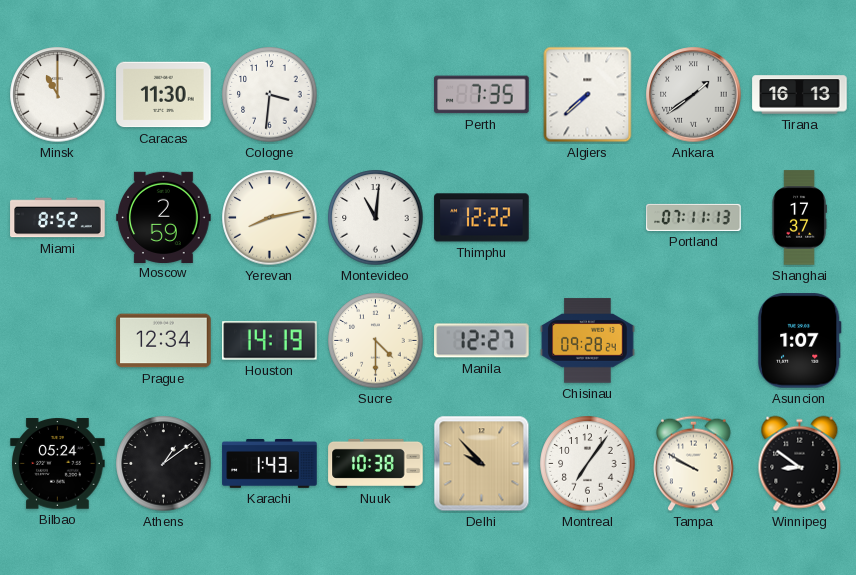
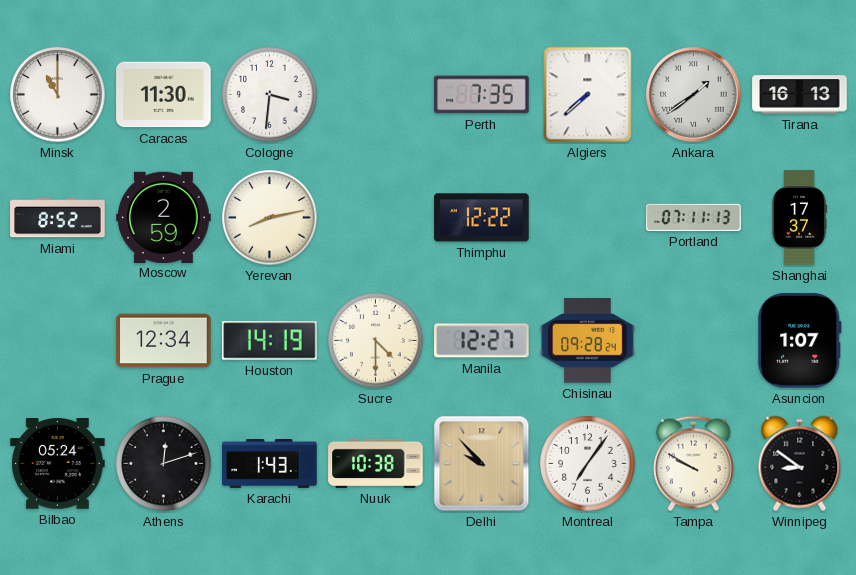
Montevideo: 11:01 -> none (376, 218)
Athens: 1:09 -> 12:12 (164, 464)
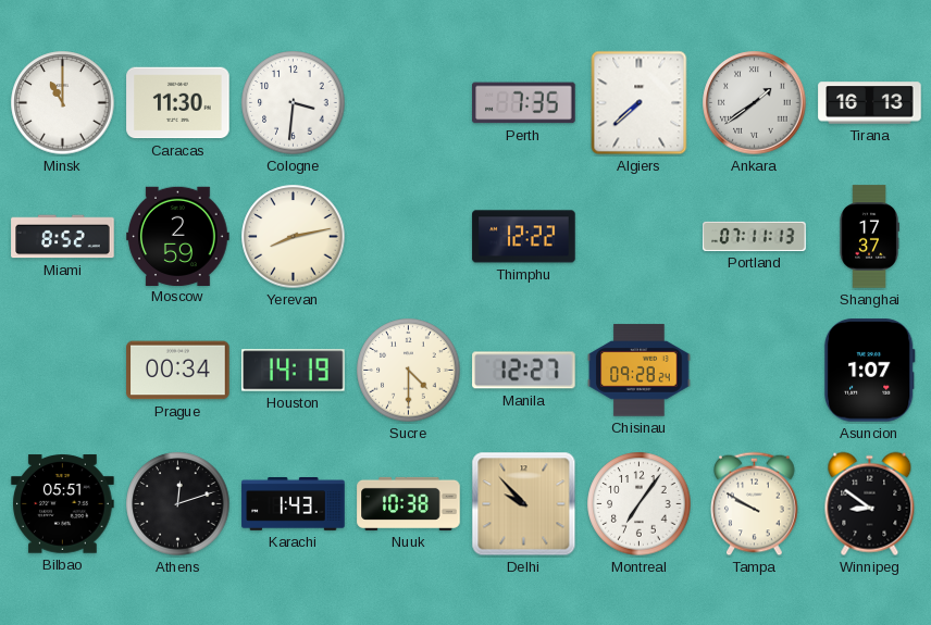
Prague: 12:34 -> 00:34 (178, 371)
Bilbao: 05:24 -> 05:51 (63, 504)
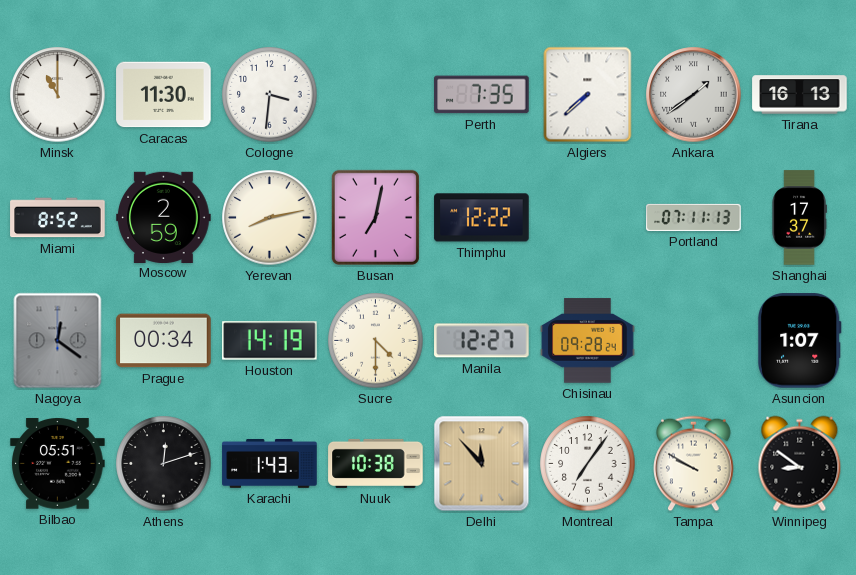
Busan: none -> 7:02 (375, 217)
Nagoya: none -> 12:21 (58, 341)
Delhi: 9:53 -> 11:53 (482, 464)
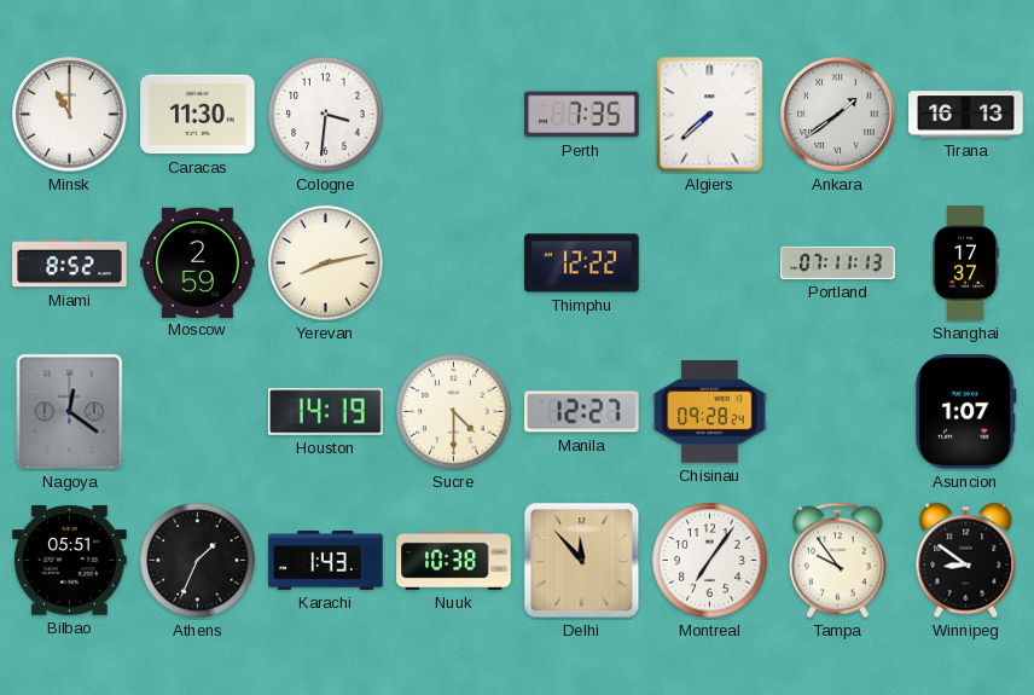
Busan: 7:02 -> none (375, 217)
Prague: 00:34 -> none (164, 341)
Athens: 12:12 -> 1:34 (198, 561)
Tampa: 9:50 -> 9:54 (838, 561)
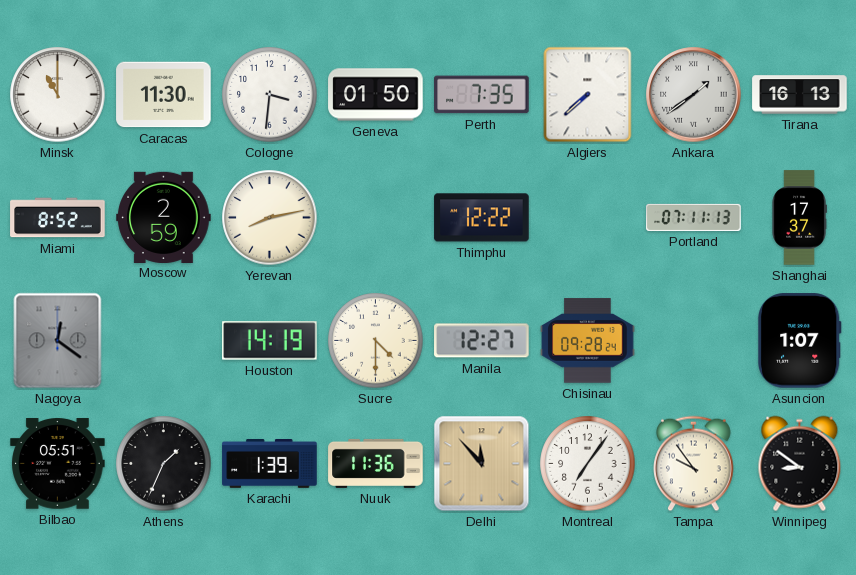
Geneva: none -> 01:50 (376, 95)
Karachi: 1:43 -> 1:39 (270, 464)
Nuuk: 10:38 -> 11:36 (376, 463)
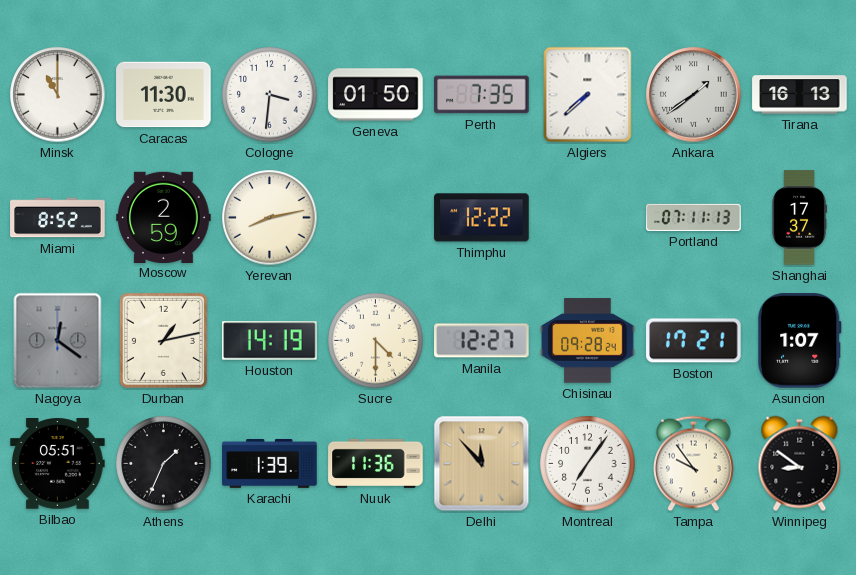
Durban: none -> 1:13 (163, 340)
Boston: none -> 17:21 (694, 341)
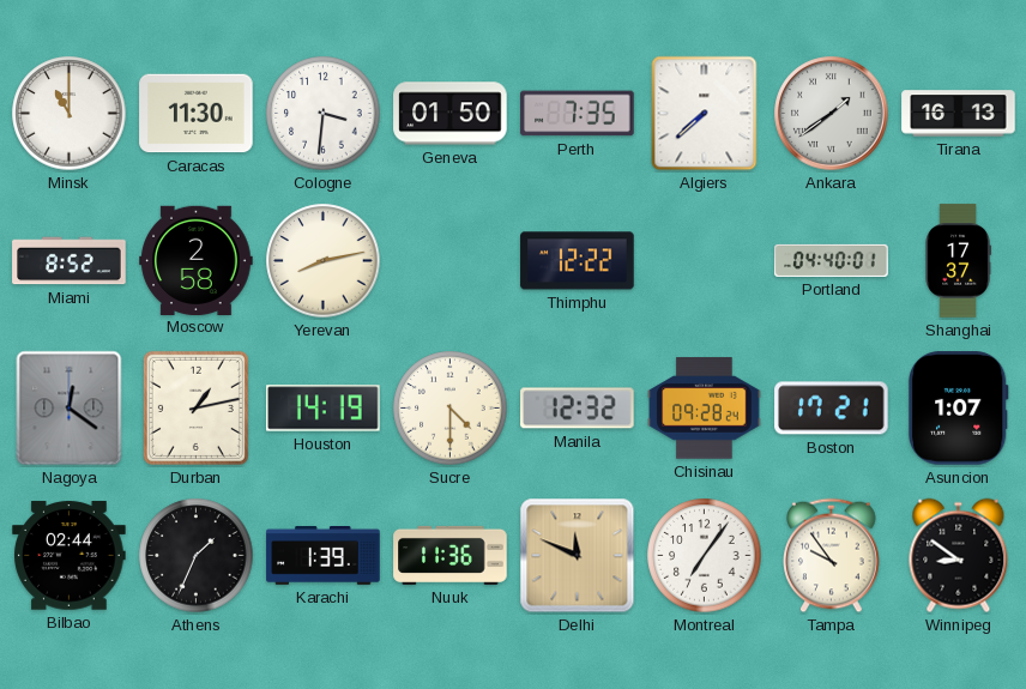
Moscow: 2:59 -> 2:58 (197, 260)
Portland: 07:11 -> 04:40 (832, 260)
Manila: 12:27 -> 12:32 (578, 409)
Bilbao: 05:51 -> 02:44 (70, 556)
Delhi: 11:53 -> 11:49 (578, 556)
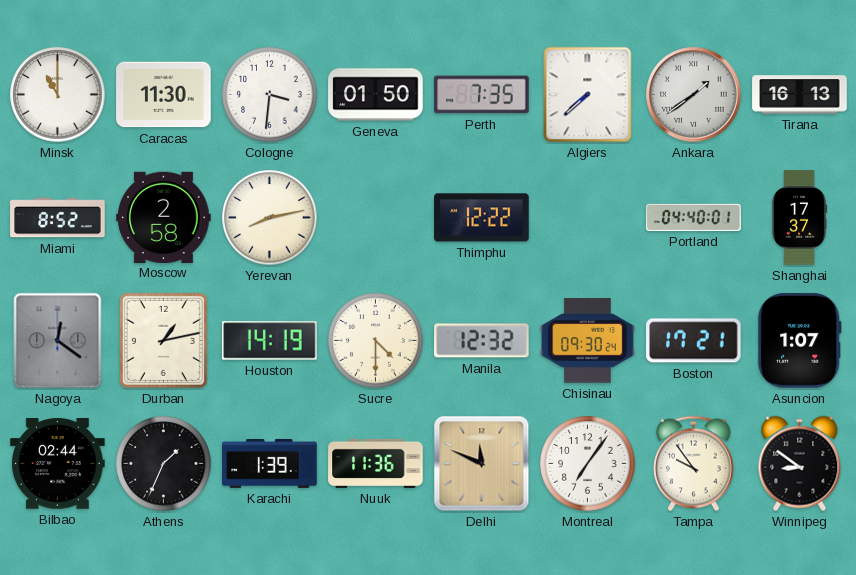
Chisinau: 09:28 -> 09:30 (588, 341)
